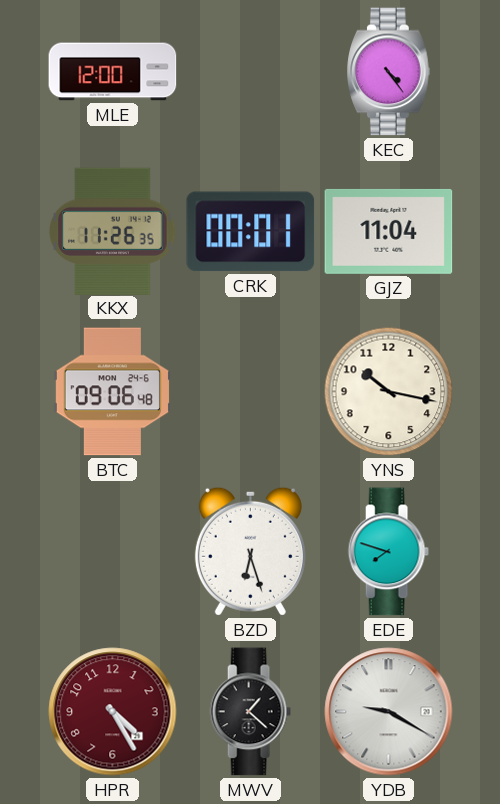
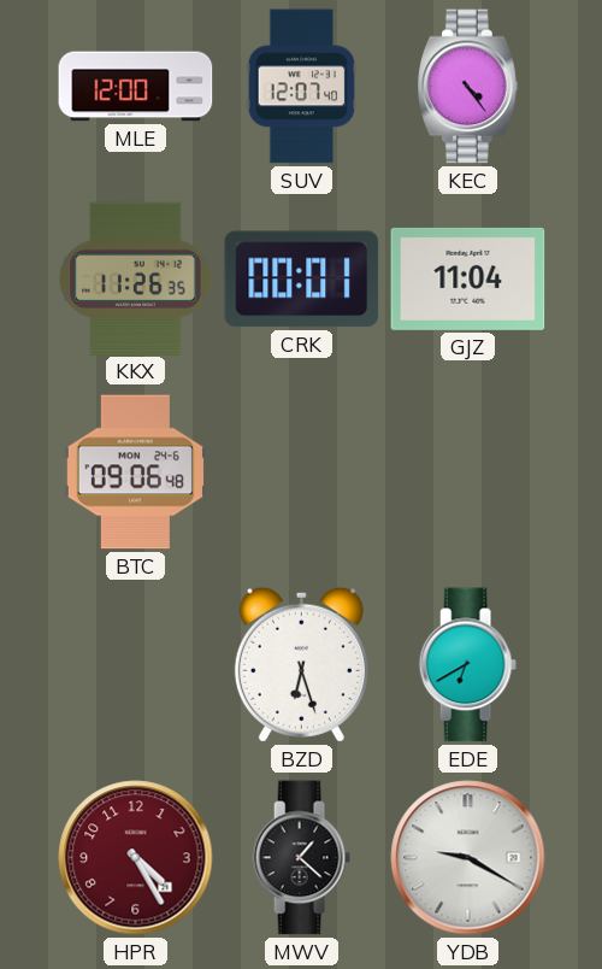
SUV: none -> 12:07 (302, 87)
YNS: 10:17 -> none (389, 392)
EDE: 7:48 -> 6:40 (467, 665)
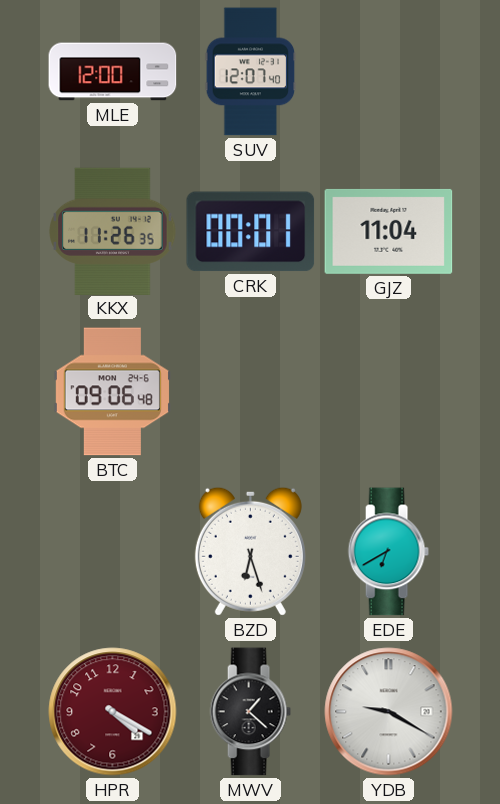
KEC: 4:24 -> none (468, 87)
HPR: 4:25 -> 4:20 (113, 712)
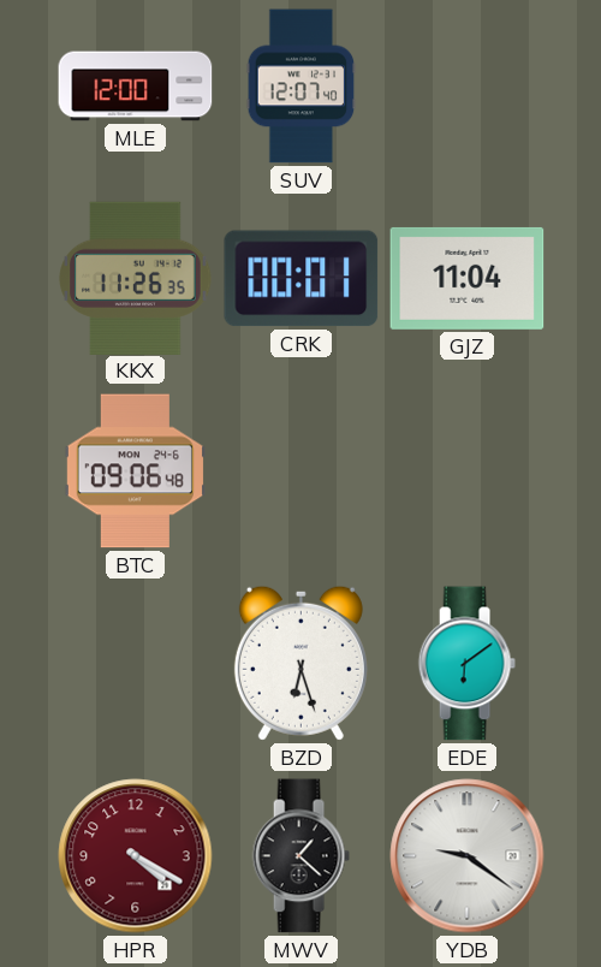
EDE: 6:40 -> 6:09 (466, 664)
YDB: 9:20 -> 9:21 (468, 856)
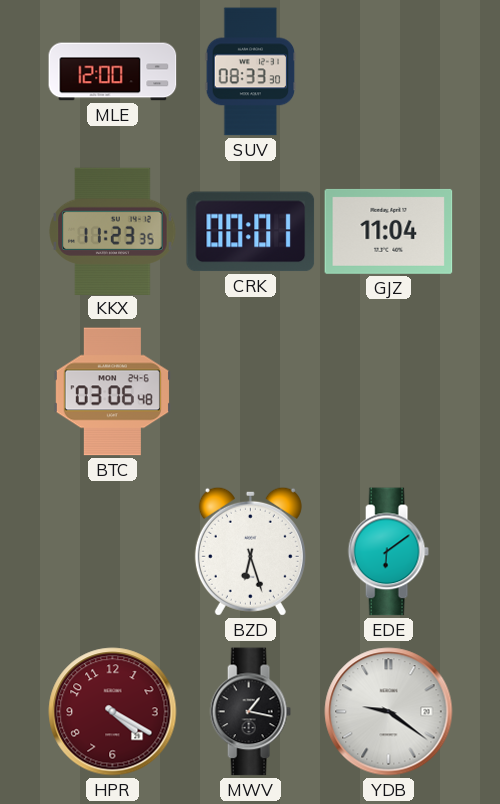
SUV: 12:07 -> 08:33 (251, 72)
KKX: 11:26 -> 11:23 (113, 231)
BTC: 09:06 -> 03:06 (112, 392)
MWV: 1:22 -> 1:17 (250, 712)
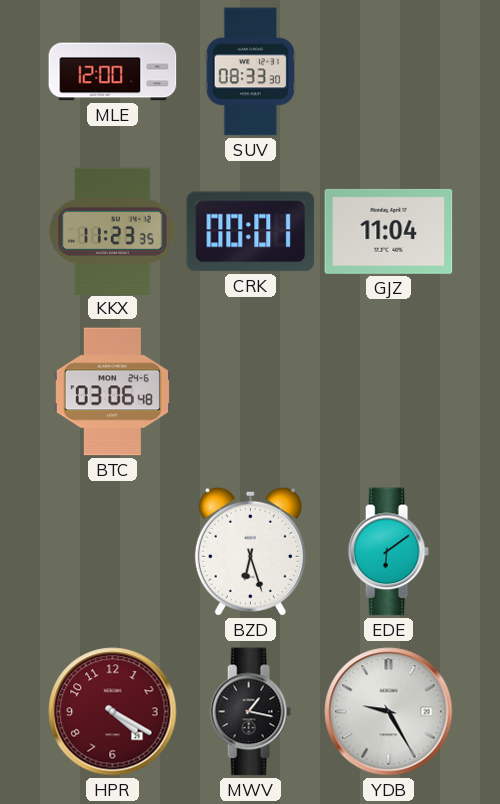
YDB: 9:21 -> 9:25 (389, 712)
